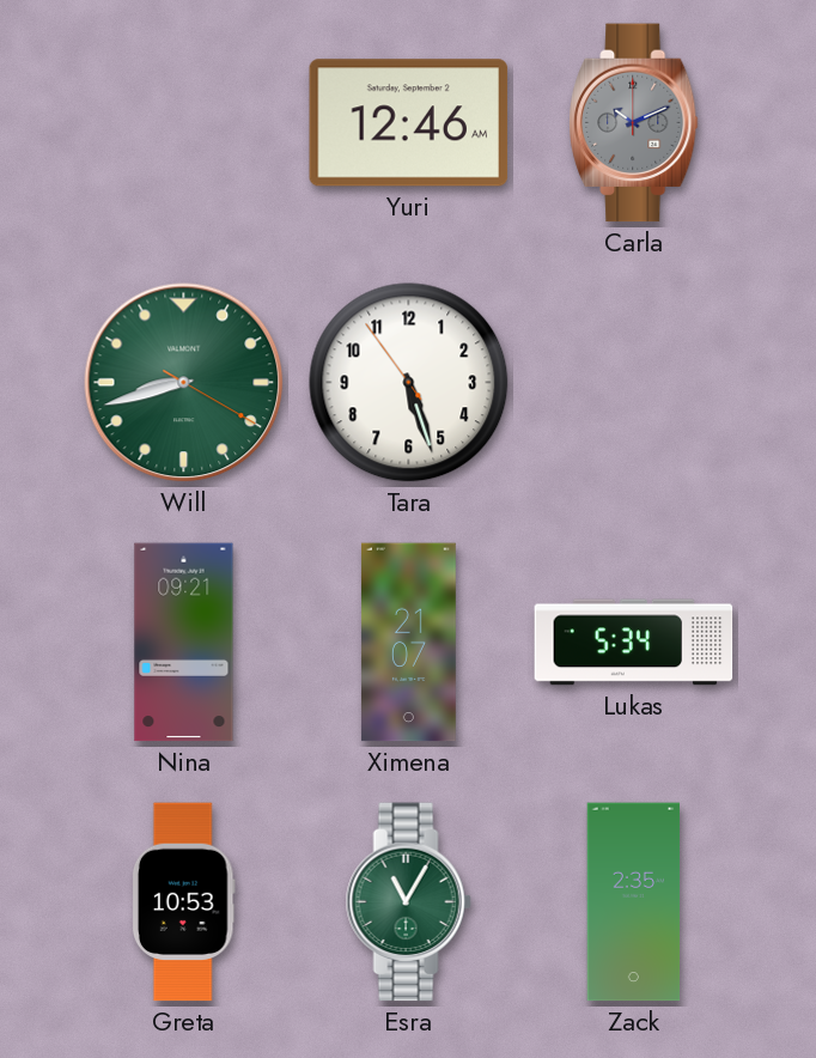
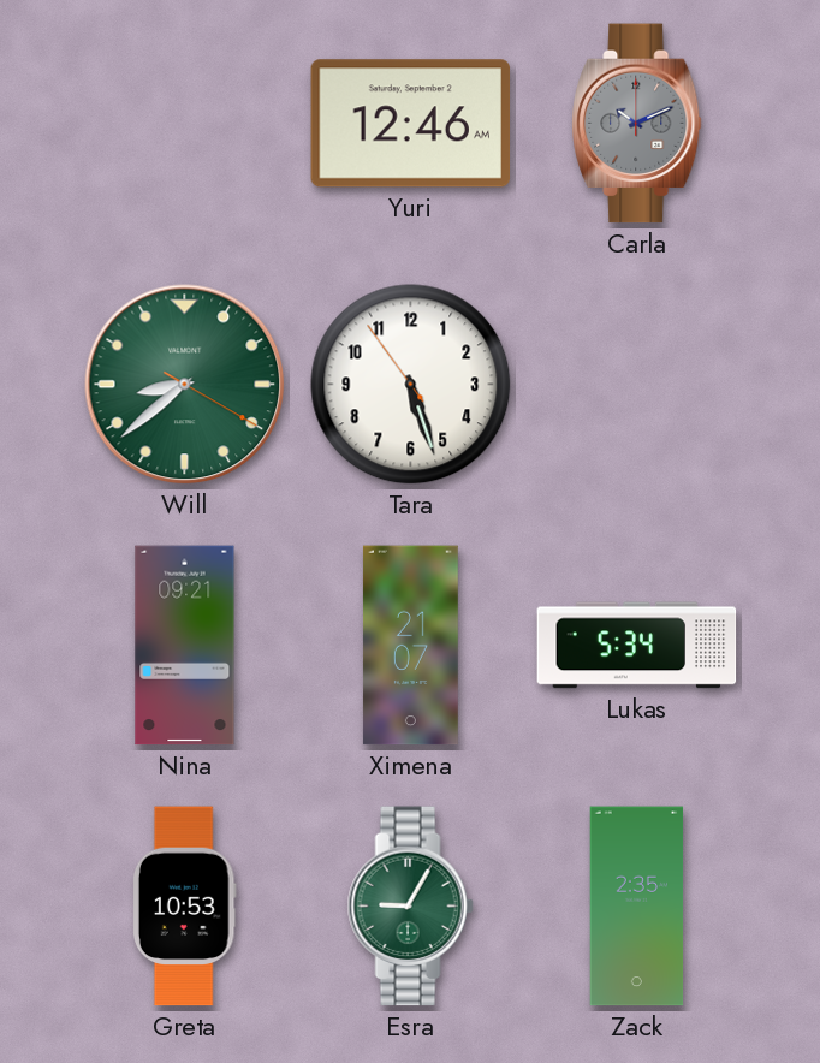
Will: 8:42 -> 8:38 (185, 385)
Esra: 11:05 -> 9:05 (410, 907)
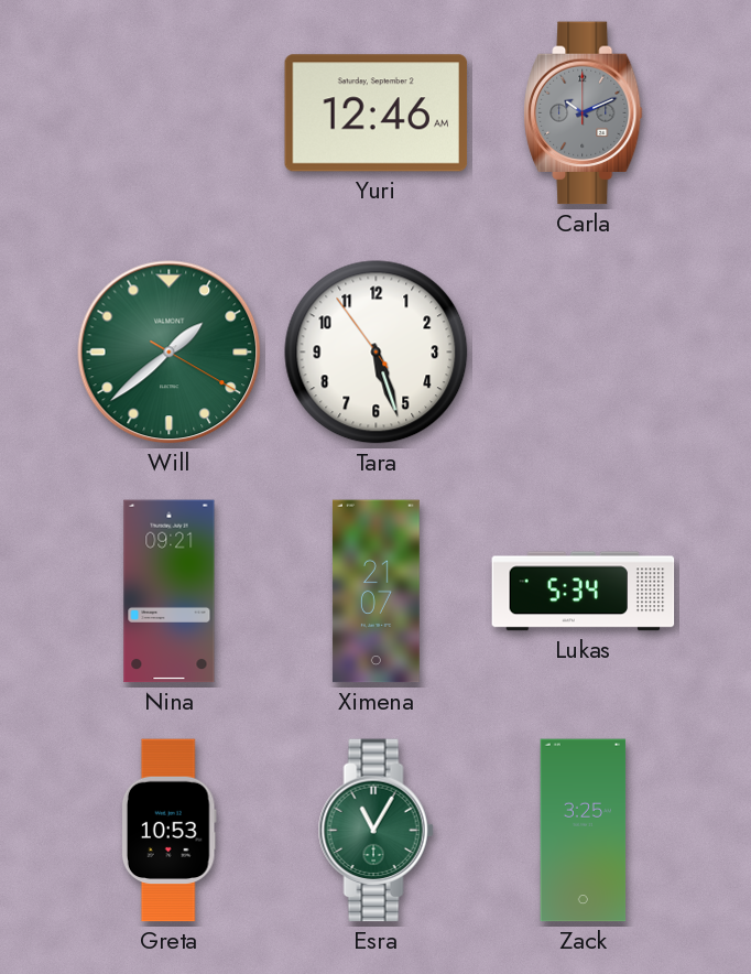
Will: 8:38 -> 1:38 (170, 353)
Esra: 9:05 -> 11:05 (375, 831)
Zack: 2:35 -> 3:25 (584, 831)
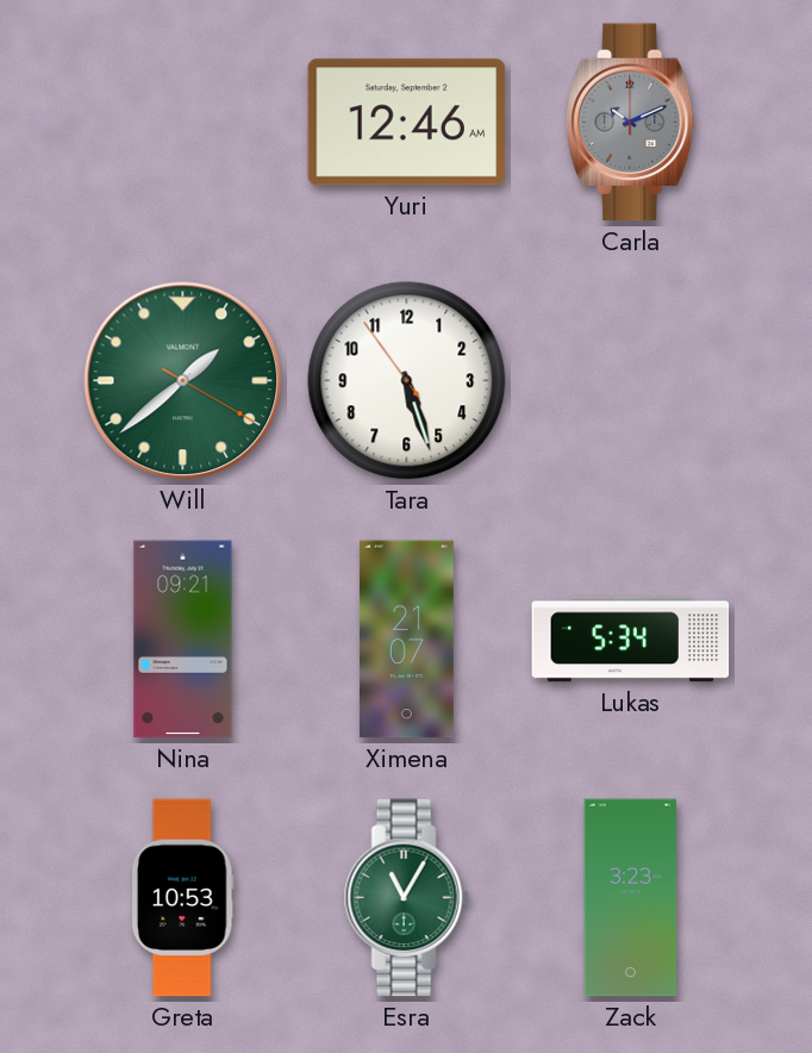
Zack: 3:25 -> 3:23 (631, 898)
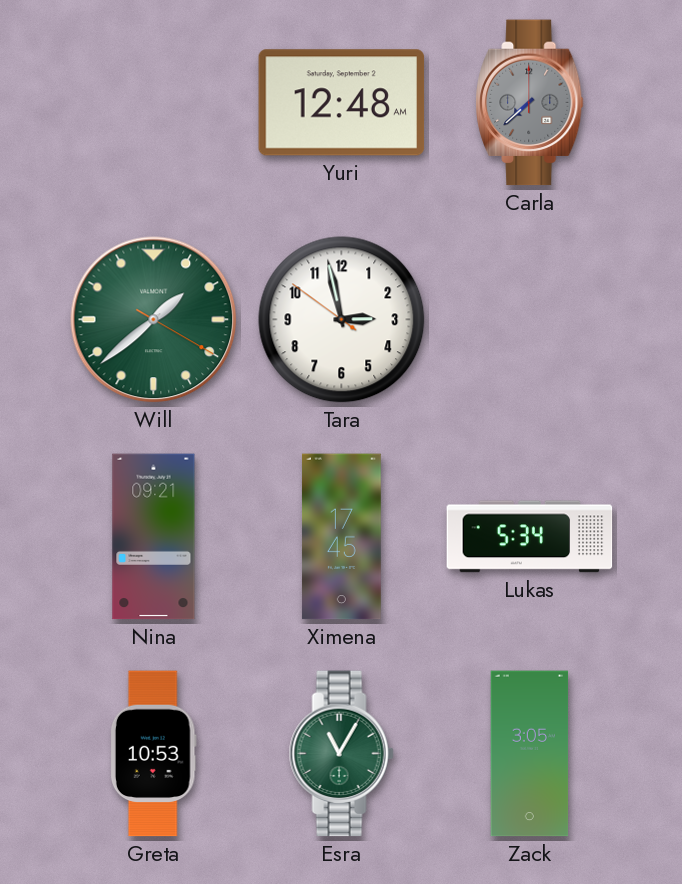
Yuri: 12:46 -> 12:48 (342, 103)
Carla: 10:11 -> 7:38 (530, 103)
Tara: 5:26 -> 2:57 (342, 320)
Ximena: 21:07 -> 17:45 (341, 537)
Zack: 3:23 -> 3:05 (530, 754)
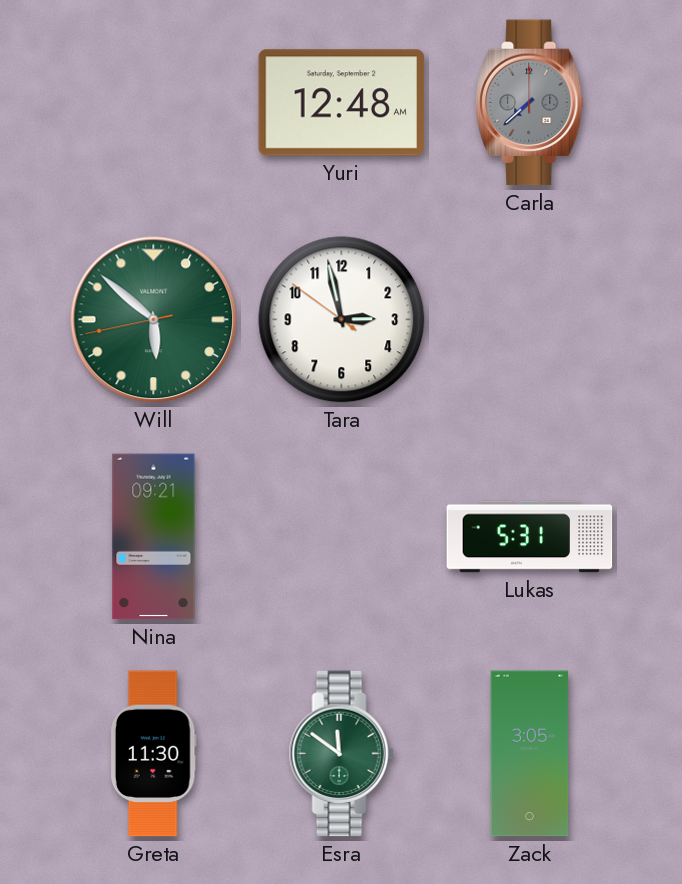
Will: 1:38 -> 5:51 (154, 320)
Ximena: 17:45 -> none (341, 537)
Lukas: 5:34 -> 5:31 (530, 537)
Greta: 10:53 -> 11:30 (153, 754)
Esra: 11:05 -> 11:51 (341, 754)
